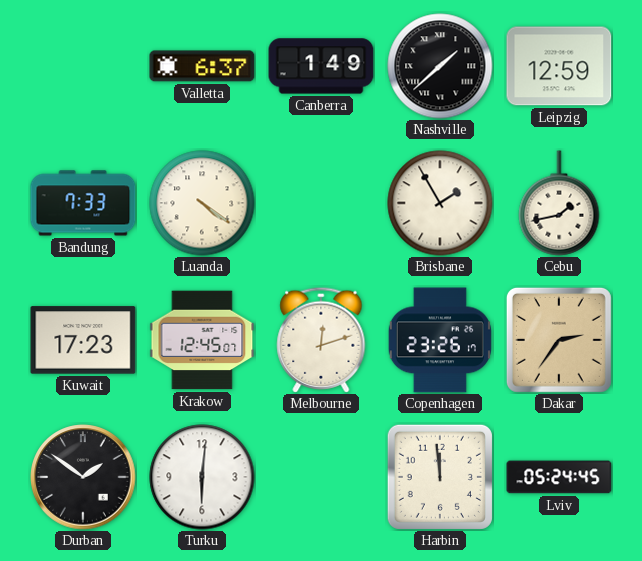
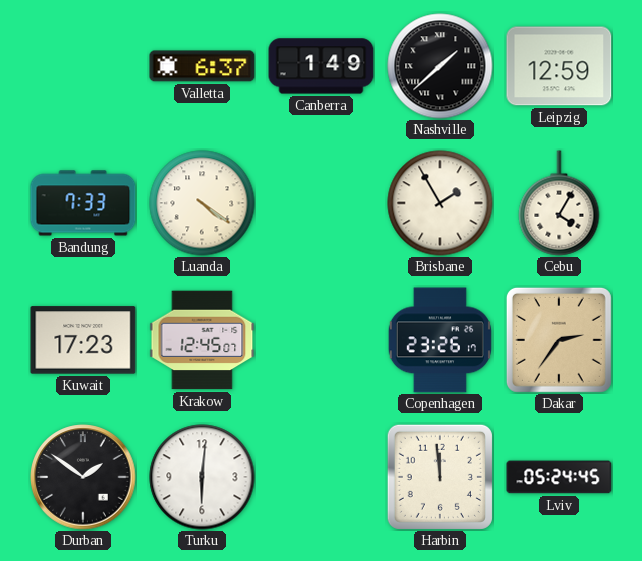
Cebu: 1:43 -> 4:05 (559, 203)
Melbourne: 12:12 -> none (321, 340)
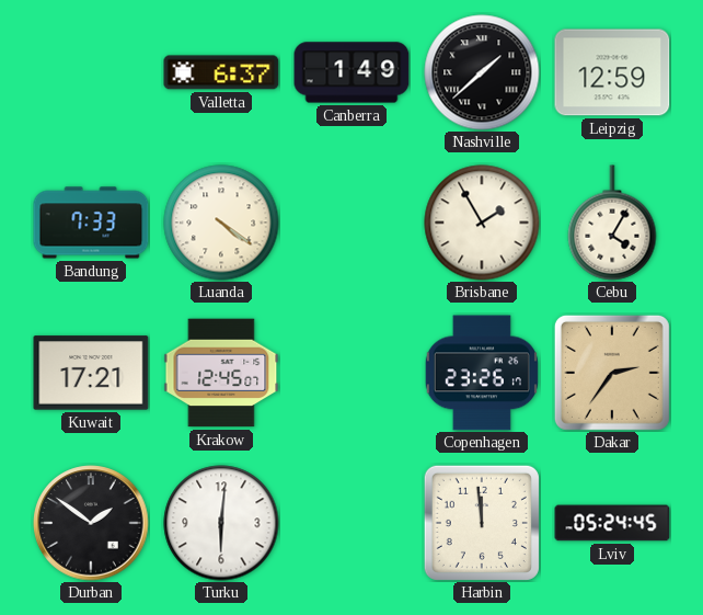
Kuwait: 17:23 -> 17:21 (91, 373)
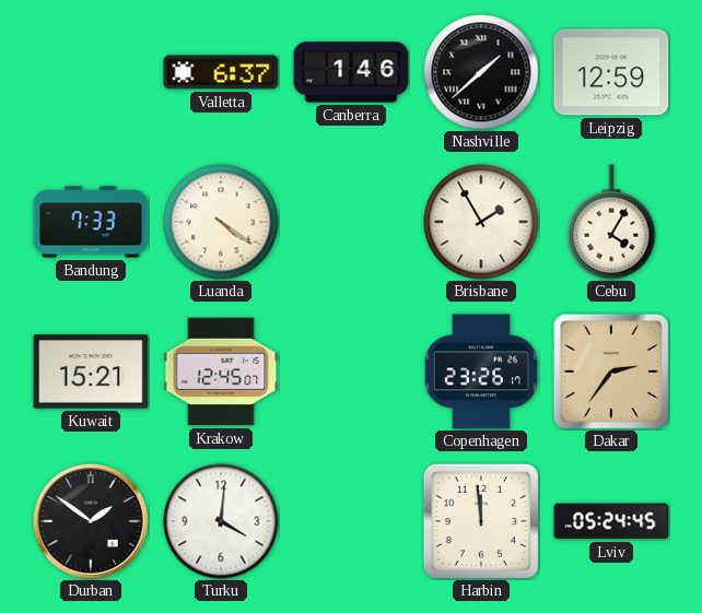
Canberra: 1:49 -> 1:46 (351, 72)
Kuwait: 17:21 -> 15:21 (91, 372)
Turku: 6:01 -> 4:01 (221, 521)
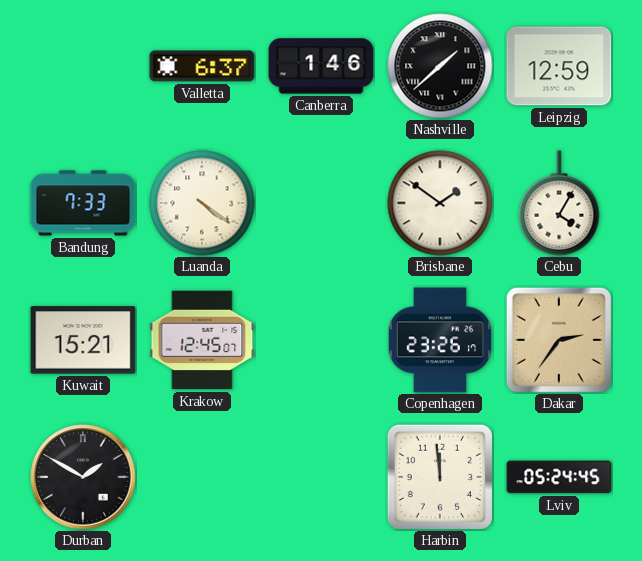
Brisbane: 1:55 -> 1:51 (440, 203)
Durban: 1:51 -> 1:50 (83, 477)
Turku: 4:01 -> none (221, 521)
